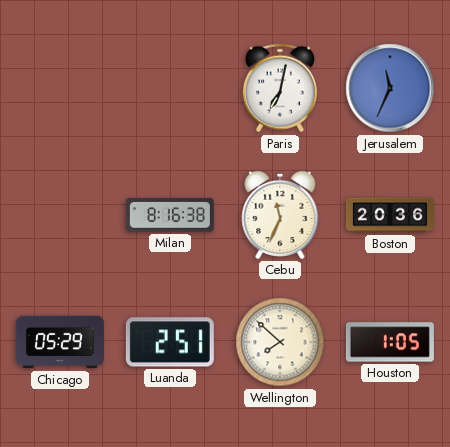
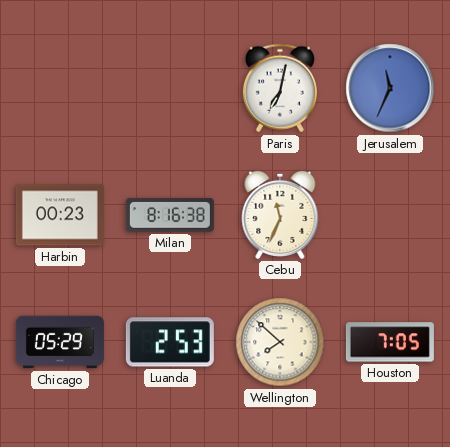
Harbin: none -> 00:23 (60, 215)
Boston: 20:36 -> none (390, 215)
Luanda: 2:51 -> 2:53 (170, 342)
Houston: 1:05 -> 7:05 (390, 342)
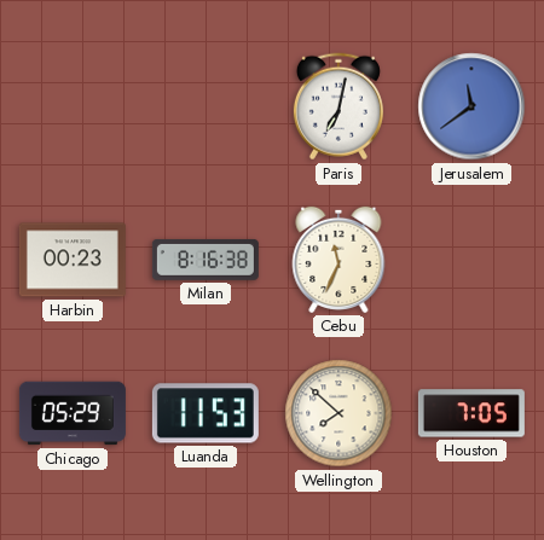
Jerusalem: 11:34 -> 11:39 (471, 106)
Luanda: 2:53 -> 11:53 (206, 413)
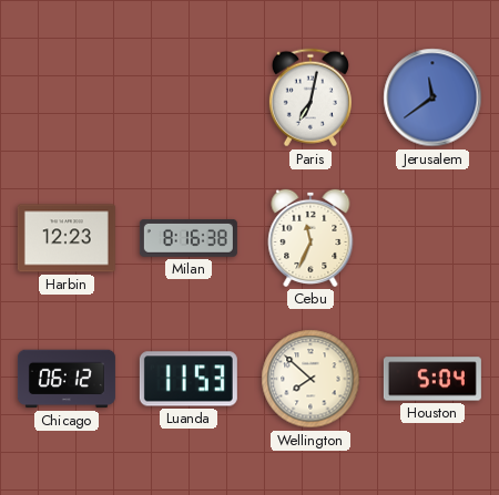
Harbin: 00:23 -> 12:23 (67, 238)
Chicago: 05:29 -> 06:12 (67, 379)
Houston: 7:05 -> 5:04 (432, 379)
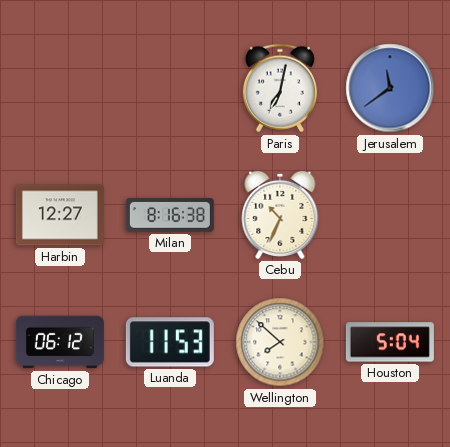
Harbin: 12:23 -> 12:27 (60, 215)
Cebu: 11:34 -> 10:34 (280, 215)
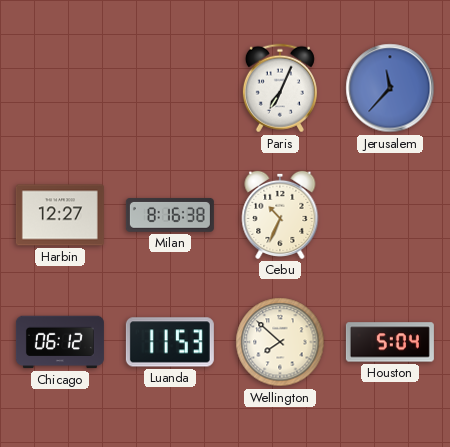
Paris: 7:02 -> 7:04 (280, 88)
Jerusalem: 11:39 -> 11:37 (390, 88)
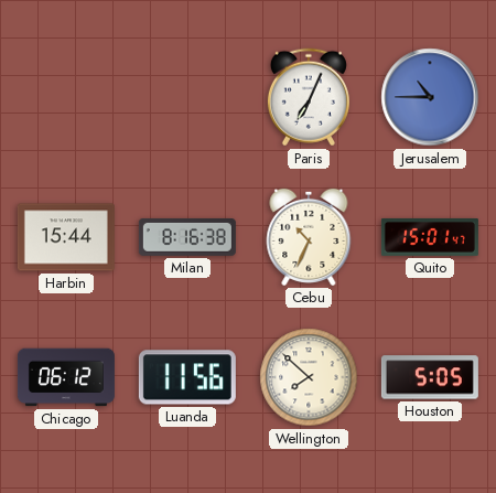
Jerusalem: 11:37 -> 10:45 (430, 97)
Harbin: 12:27 -> 15:44 (66, 237)
Quito: none -> 15:01 (430, 237)
Luanda: 11:53 -> 11:56 (187, 377)
Houston: 5:04 -> 5:05 (430, 377)
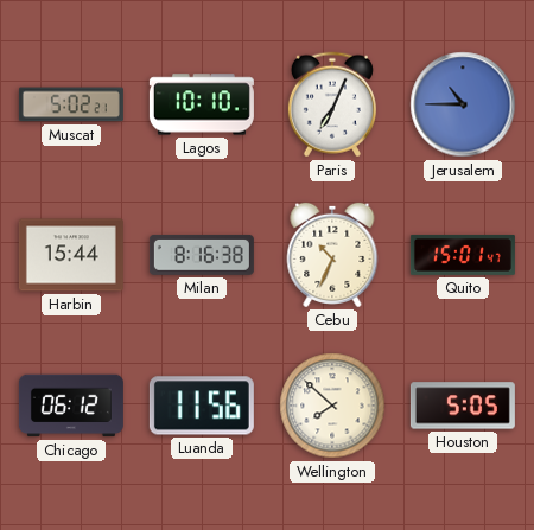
Muscat: none -> 5:02 (71, 104)
Lagos: none -> 10:10 (202, 104)
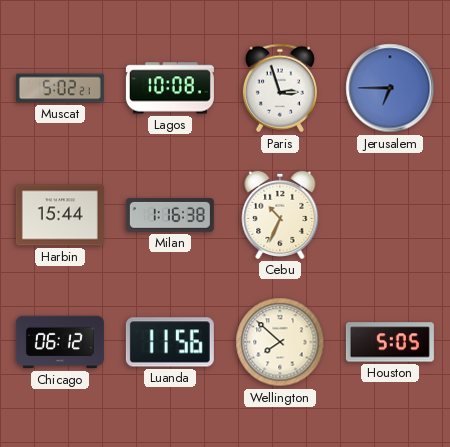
Lagos: 10:10 -> 10:08 (170, 88)
Paris: 7:04 -> 2:57 (280, 88)
Jerusalem: 10:45 -> 6:45 (390, 88)
Milan: 8:16 -> 1:16 (170, 215)
Quito: 15:01 -> none (463, 255)
